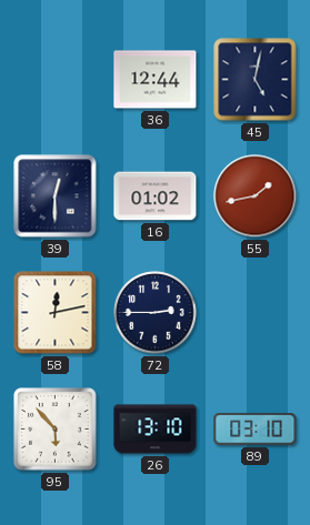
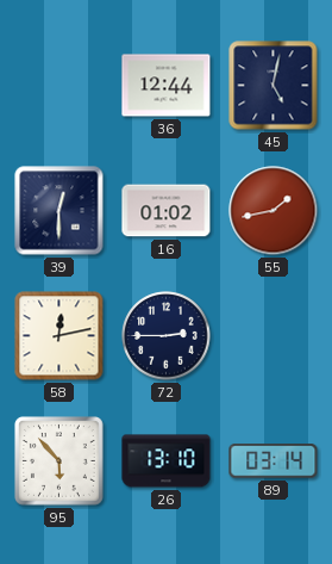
89: 03:10 -> 03:14 (274, 461)
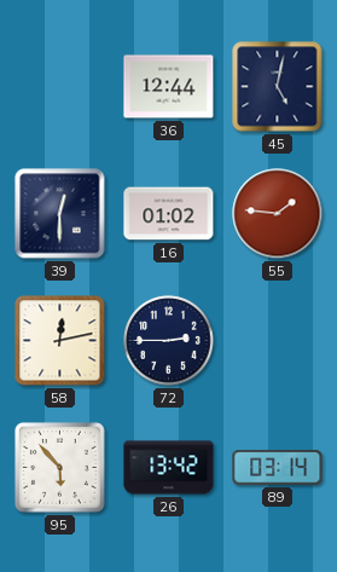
55: 1:43 -> 1:46 (278, 214)
26: 13:10 -> 13:42 (169, 468)
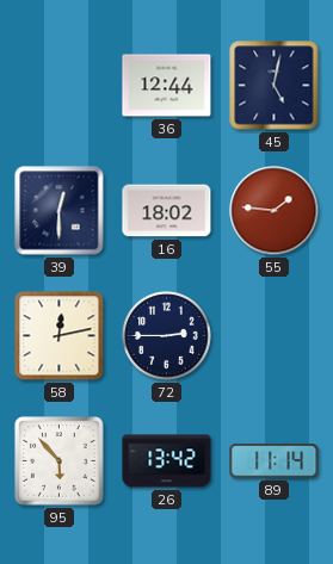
16: 01:02 -> 18:02 (167, 211)
89: 03:14 -> 11:14 (275, 461)
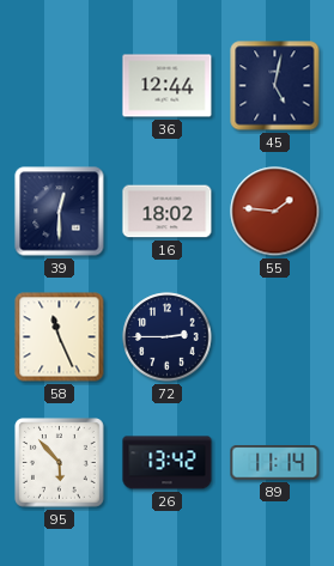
58: 12:13 -> 11:26 (60, 337)
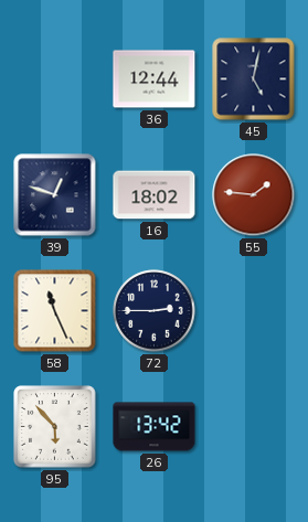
39: 12:30 -> 12:48 (55, 195)
89: 11:14 -> none (275, 463)
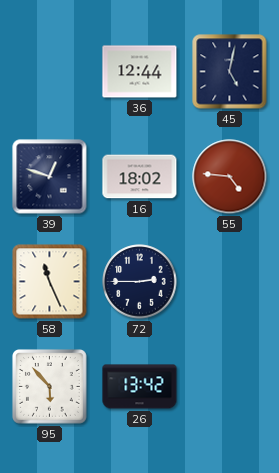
55: 1:46 -> 4:46 (230, 177)
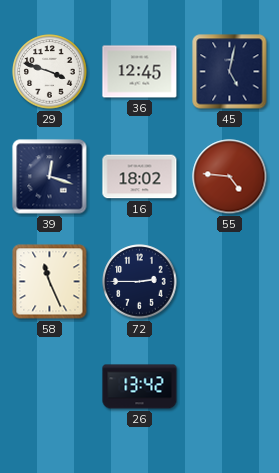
29: none -> 3:48 (50, 72)
36: 12:44 -> 12:45 (140, 72)
39: 12:48 -> 12:18 (50, 177)
95: 5:53 -> none (50, 387)
